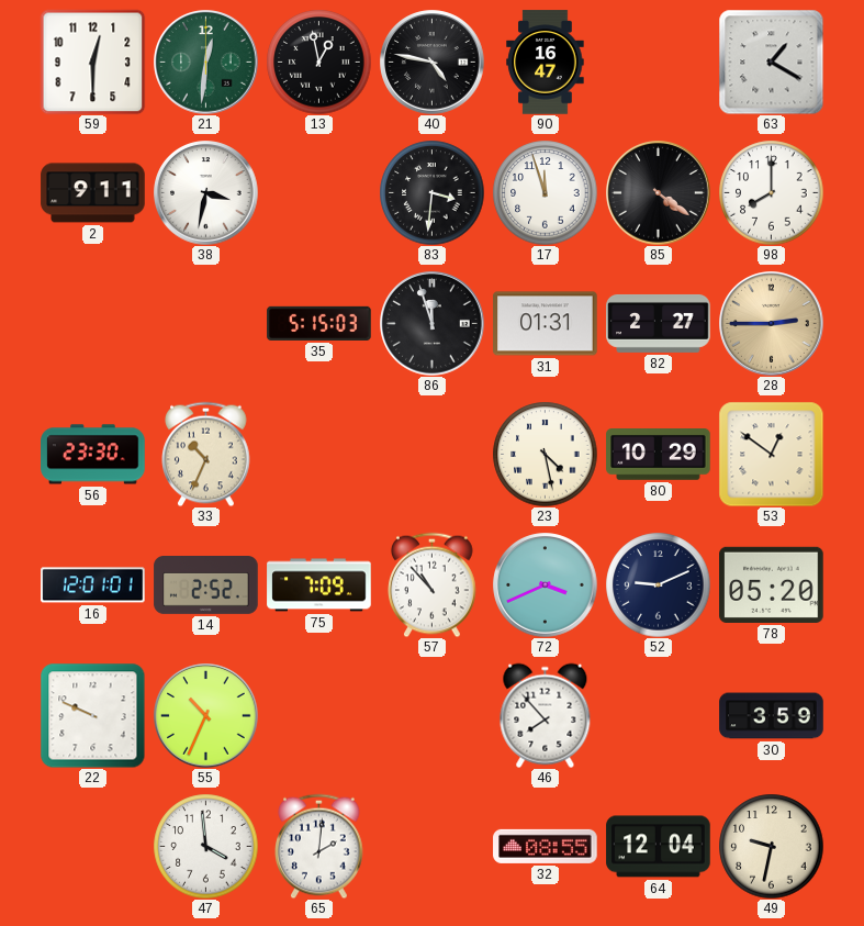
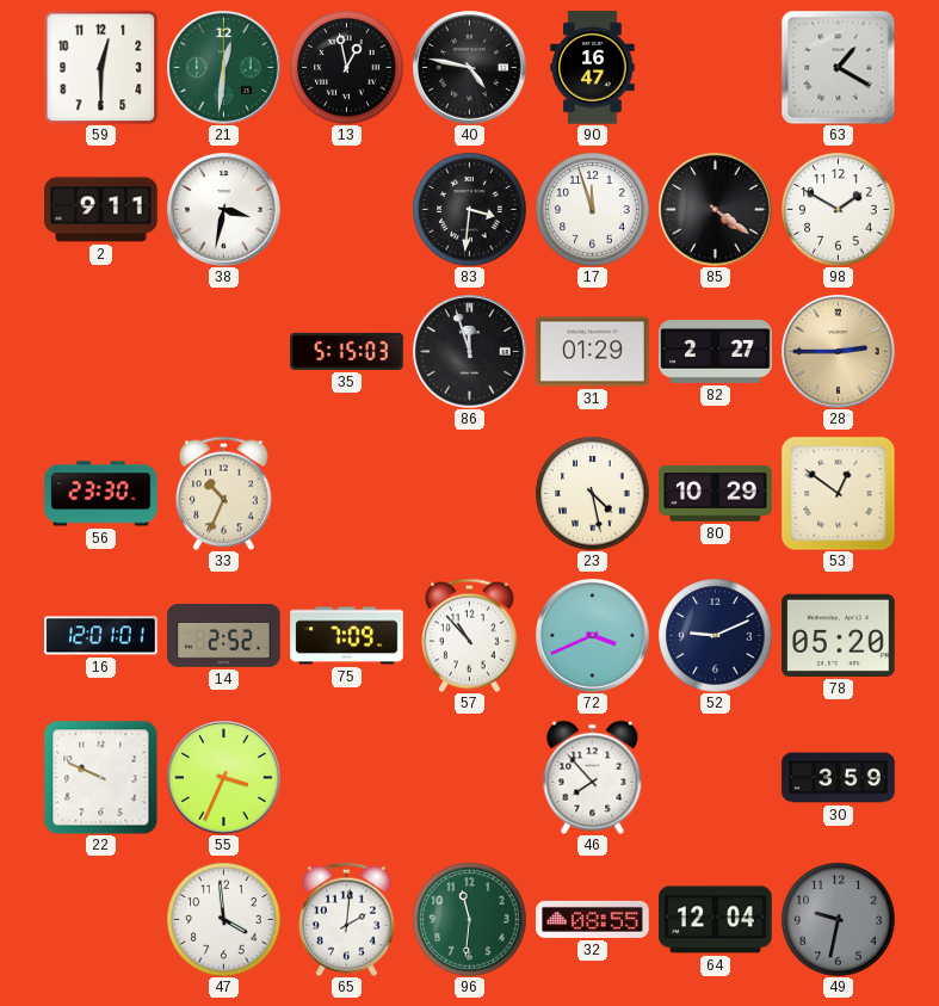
98: 8:00 -> 1:50 (838, 209)
31: 01:31 -> 01:29 (593, 352)
55: 10:34 -> 3:34 (224, 778)
96: none -> 11:31 (469, 919)
49 dial: cream -> grey (838, 919)
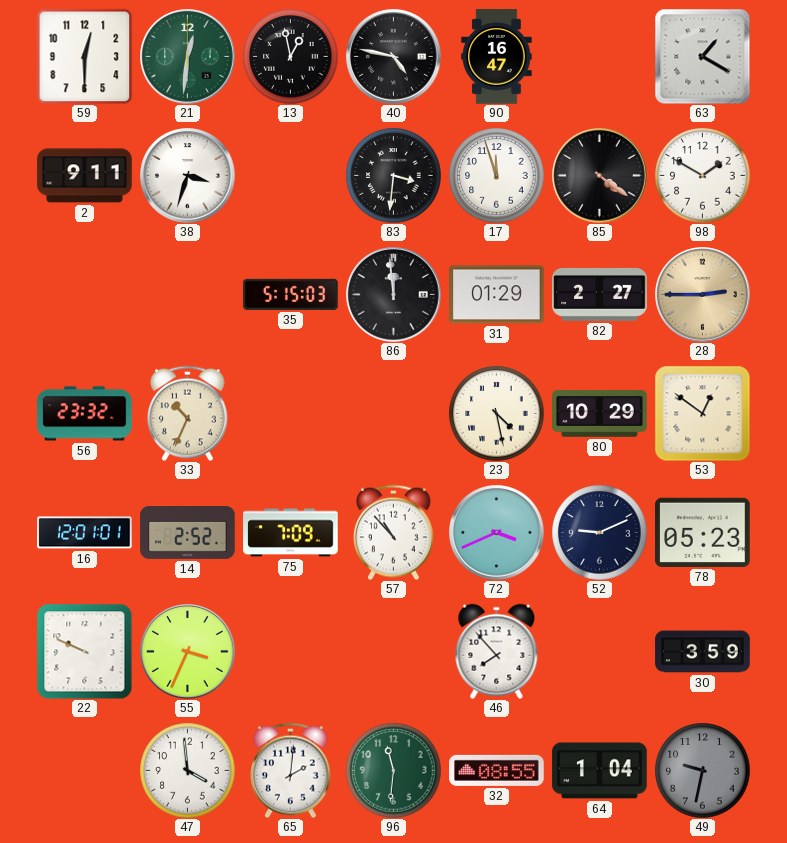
38: 3:32 -> 3:33 (188, 176)
86: 11:57 -> 11:59 (394, 295)
56: 23:30 -> 23:32 (85, 414)
78: 05:20 -> 05:23 (703, 532)
64: 12:04 -> 1:04 (600, 771)
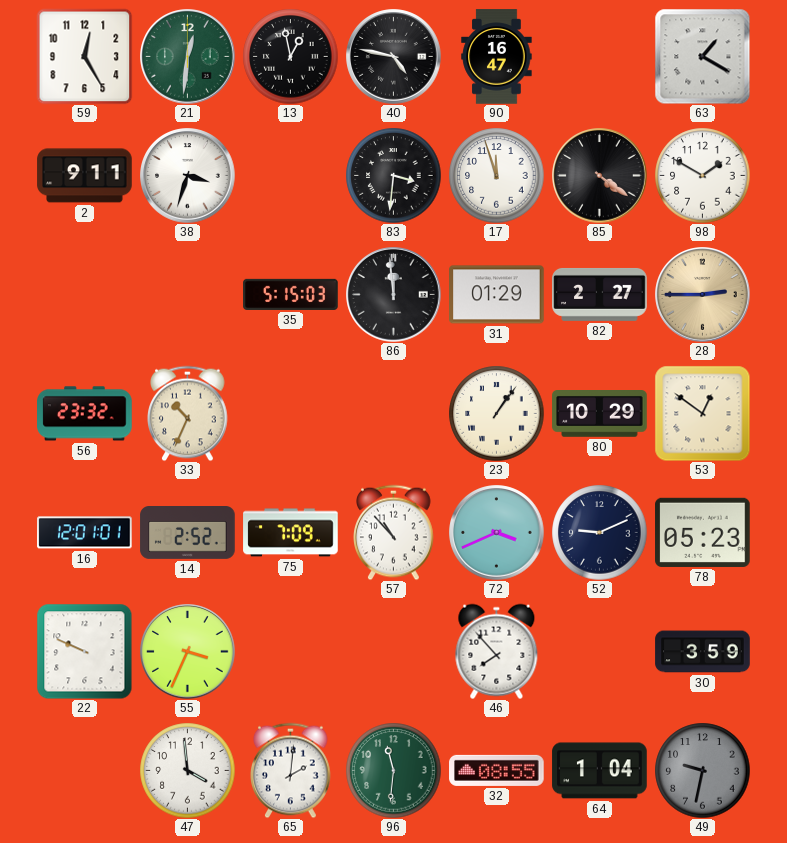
59: 12:30 -> 12:25 (84, 56)
23: 4:28 -> 1:06 (496, 413)
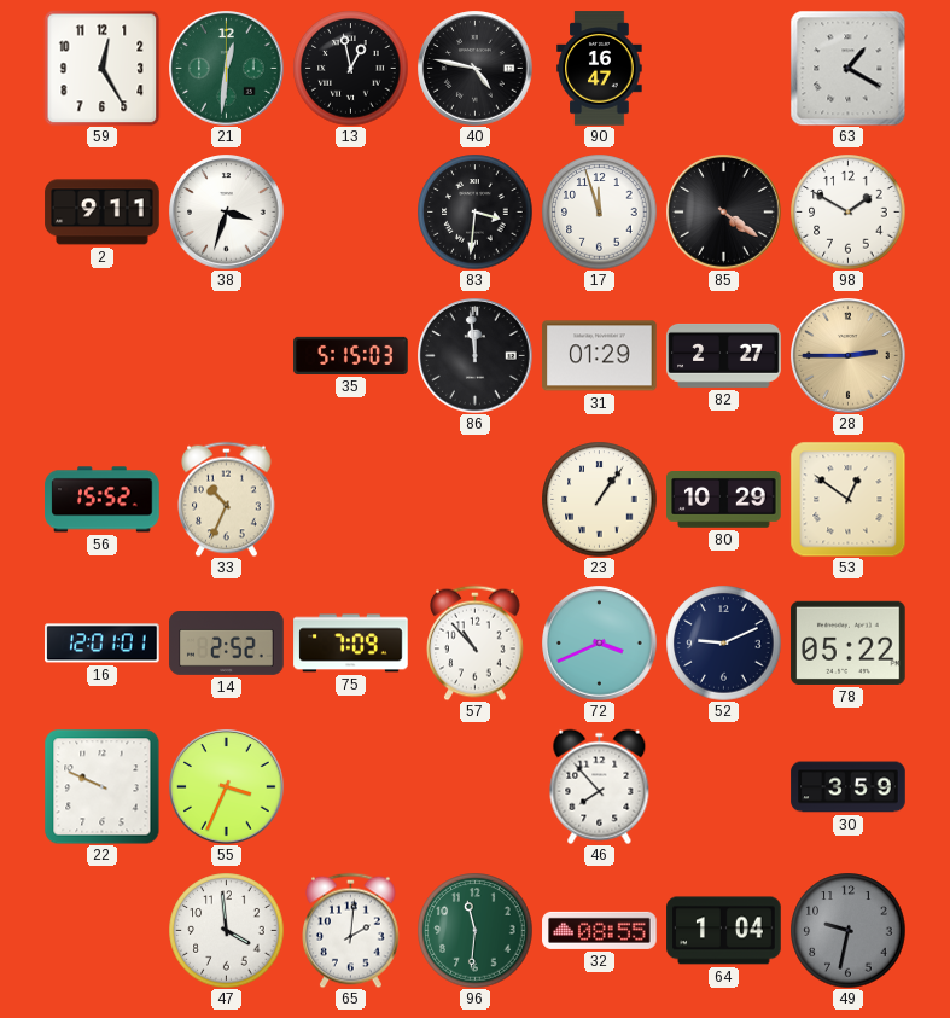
56: 23:32 -> 15:52 (103, 500)
78: 05:23 -> 05:22 (849, 642)
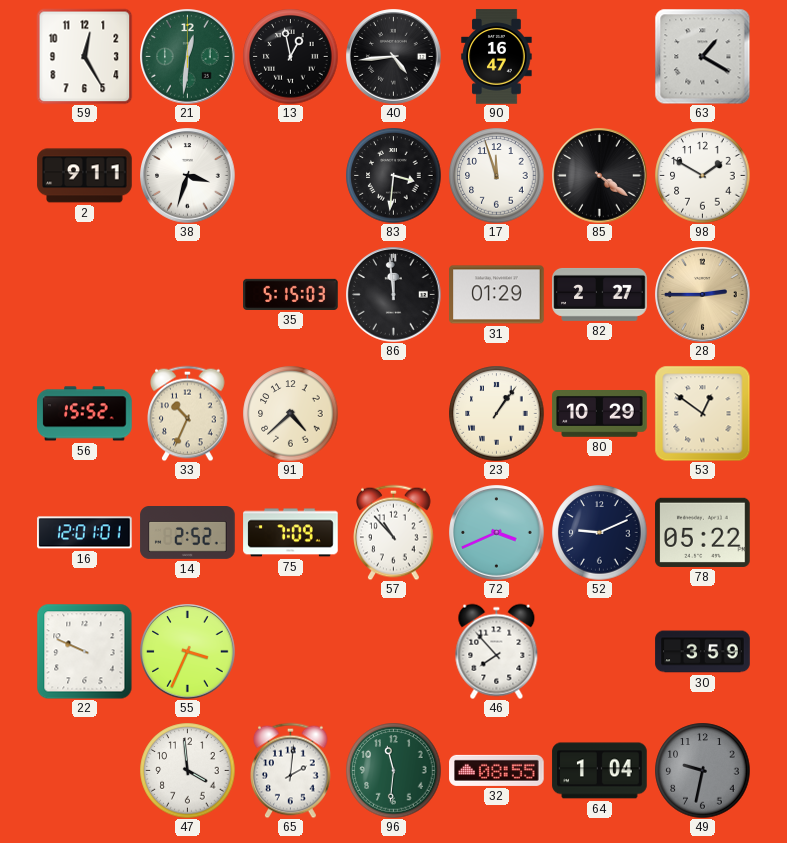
40: 4:47 -> 4:44 (394, 57)
91: none -> 4:38 (290, 413)
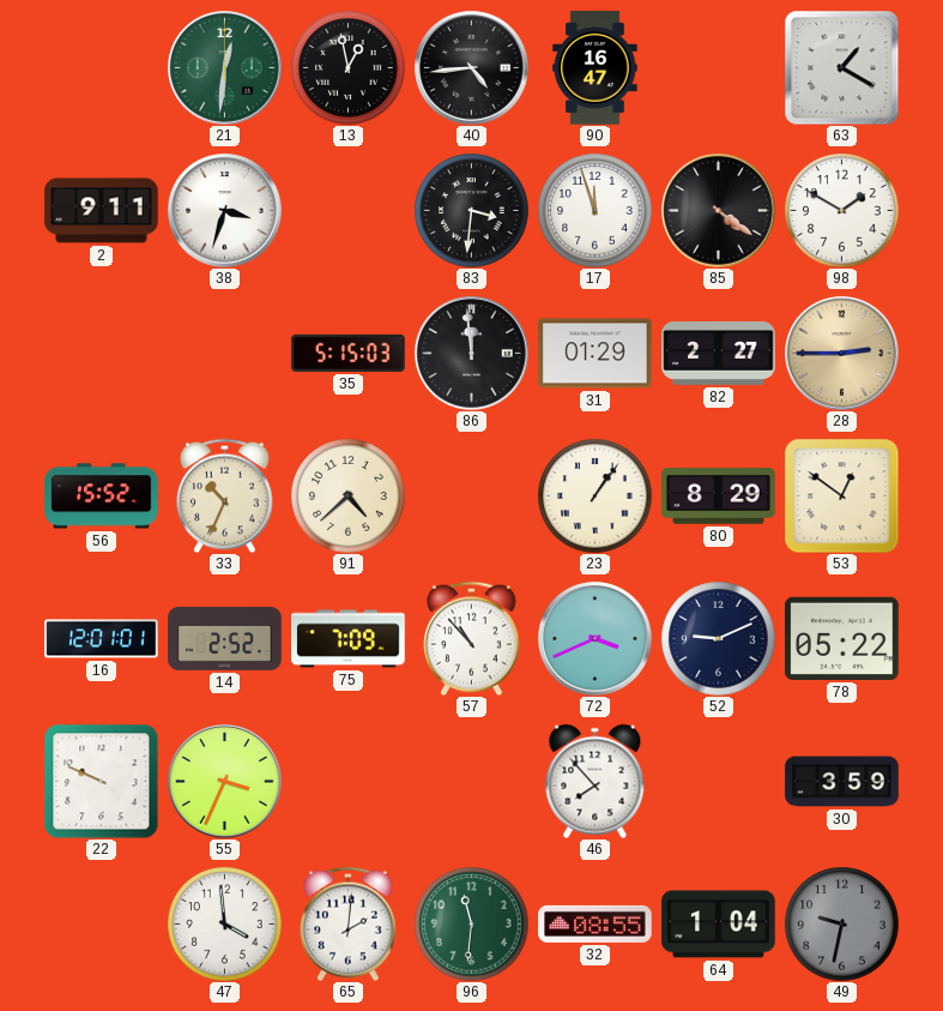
59: 12:25 -> none (84, 56)
80: 10:29 -> 8:29 (719, 497)
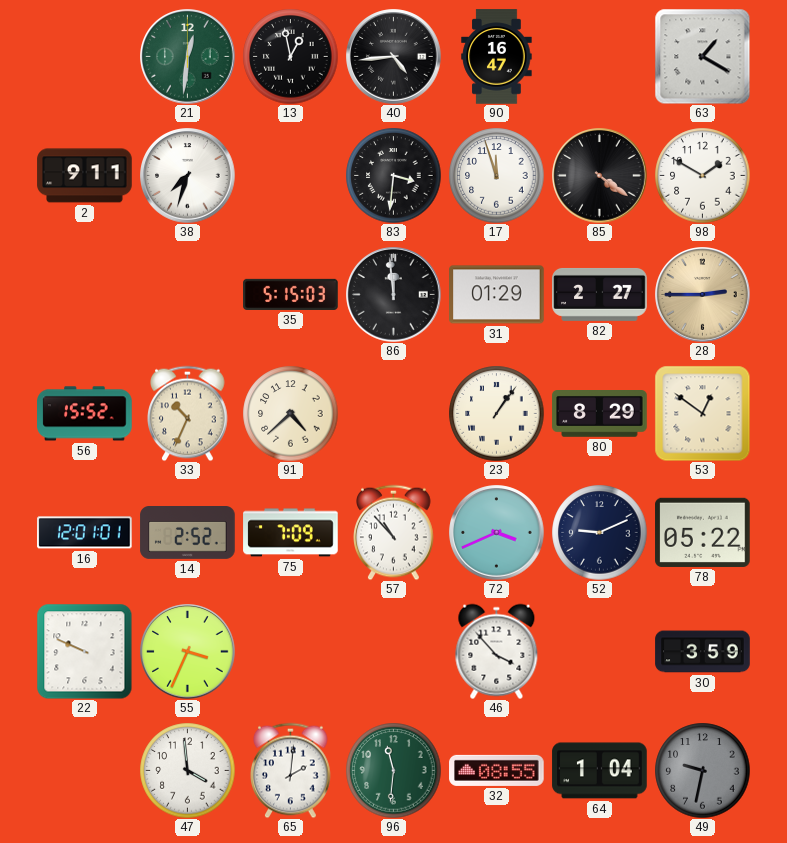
38: 3:33 -> 7:33 (188, 176)
46: 7:53 -> 3:53 (497, 651)
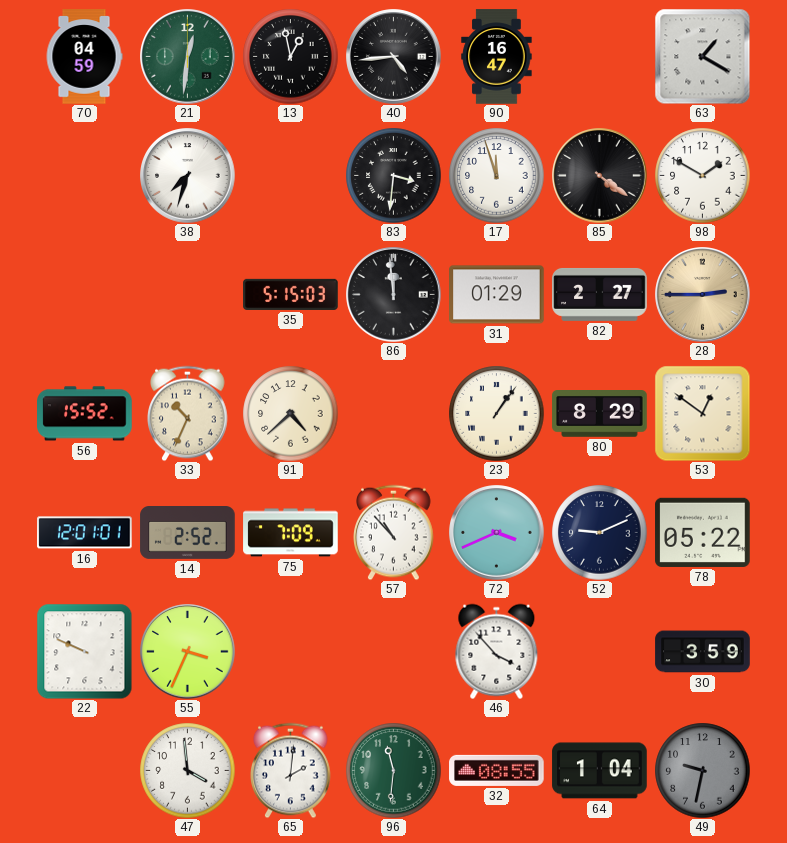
70: none -> 04:59 (84, 57)
2: 9:11 -> none (85, 176)
